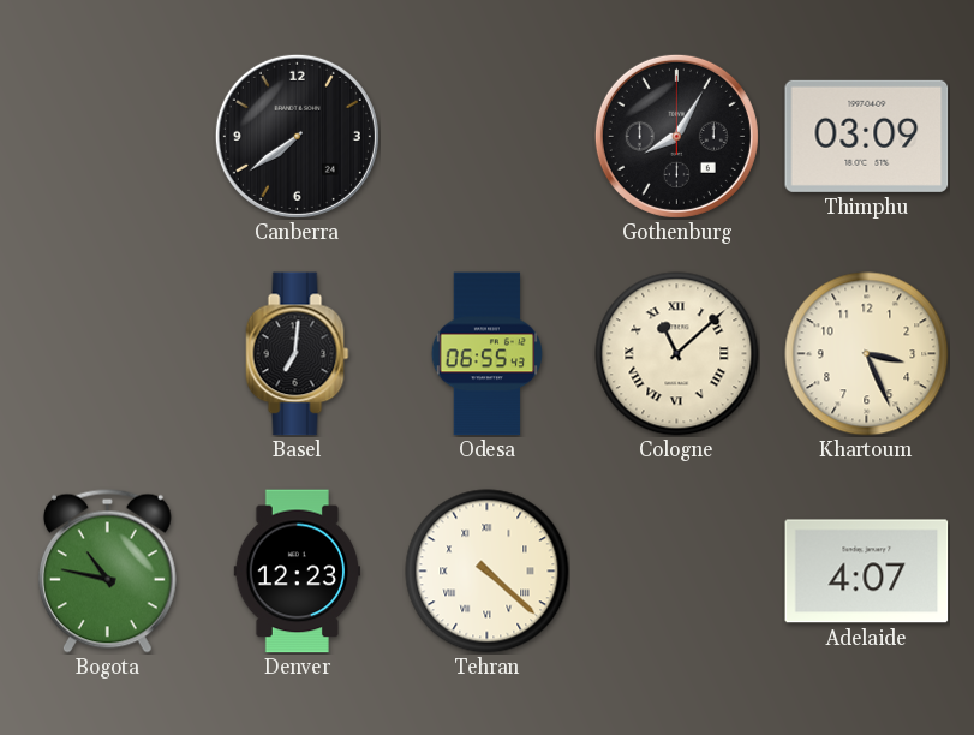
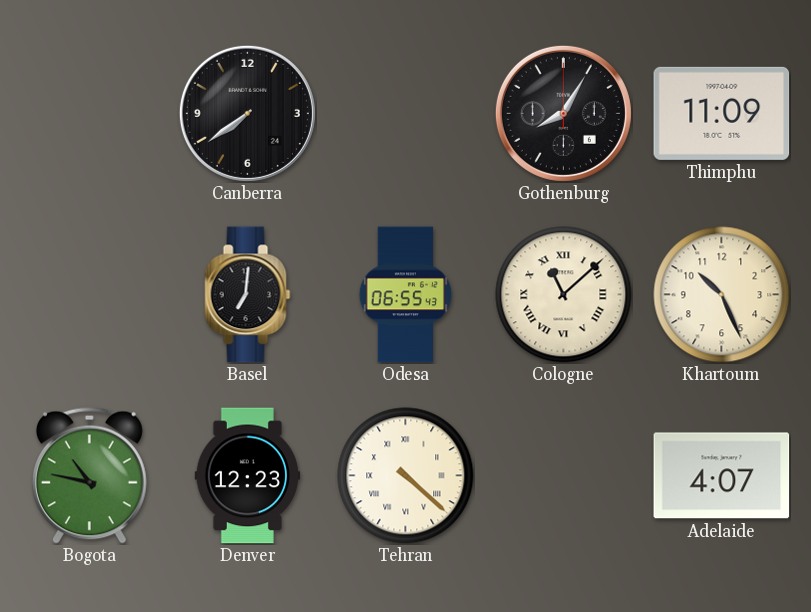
Thimphu: 03:09 -> 11:09 (722, 113)
Khartoum: 3:26 -> 10:26 (722, 295)
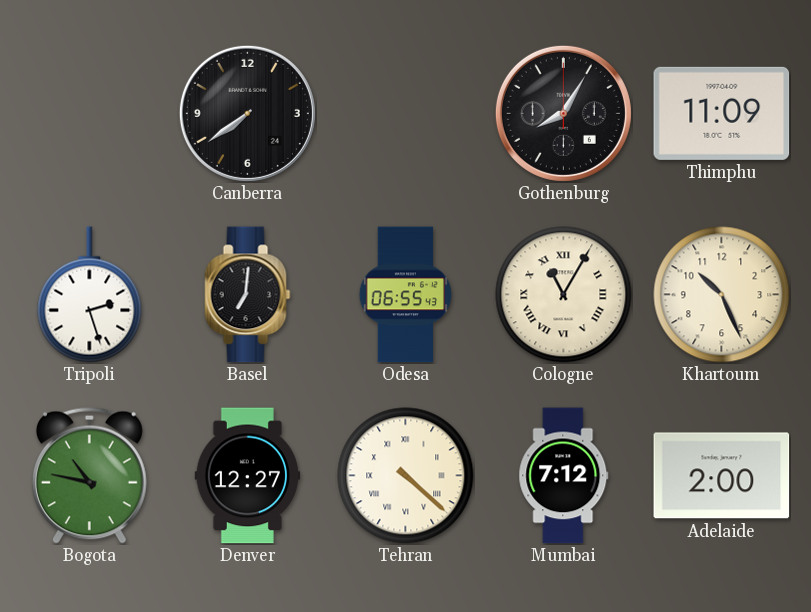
Tripoli: none -> 2:27 (90, 295)
Cologne: 11:08 -> 11:05 (564, 295)
Denver: 12:23 -> 12:27 (247, 476)
Mumbai: none -> 7:12 (564, 476)
Adelaide: 4:07 -> 2:00 (722, 476)
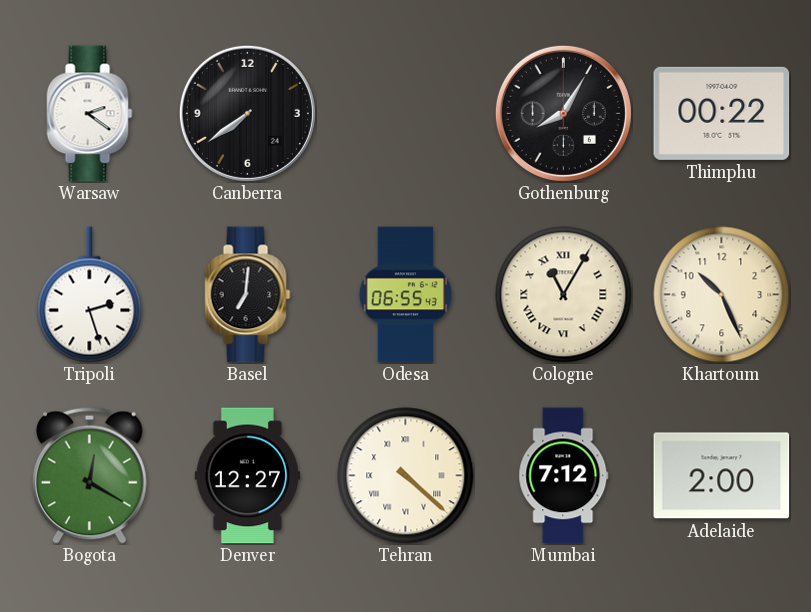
Warsaw: none -> 2:21 (90, 114)
Thimphu: 11:09 -> 00:22 (722, 113)
Bogota: 10:47 -> 12:20 (89, 475)
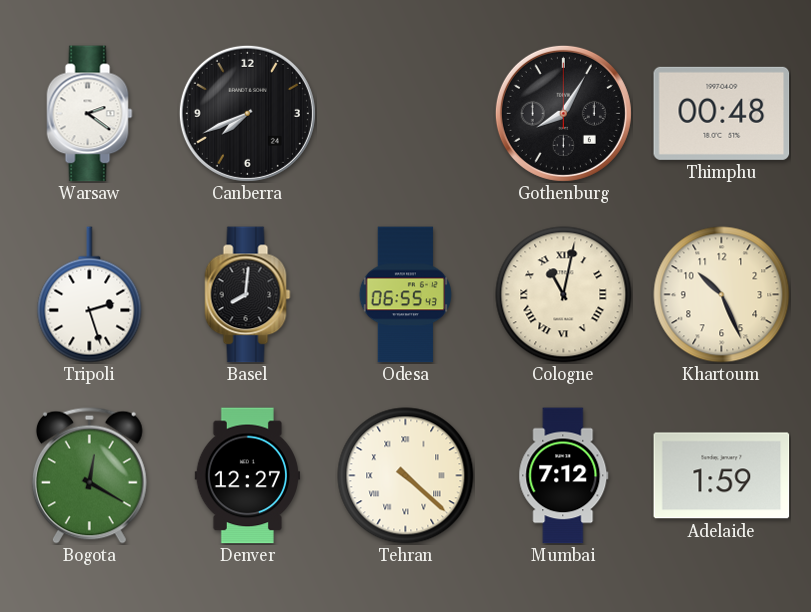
Canberra: 7:39 -> 7:41 (247, 113)
Thimphu: 00:22 -> 00:48 (722, 113)
Basel: 7:01 -> 8:01 (248, 295)
Cologne: 11:05 -> 11:02 (564, 295)
Adelaide: 2:00 -> 1:59 (722, 476)
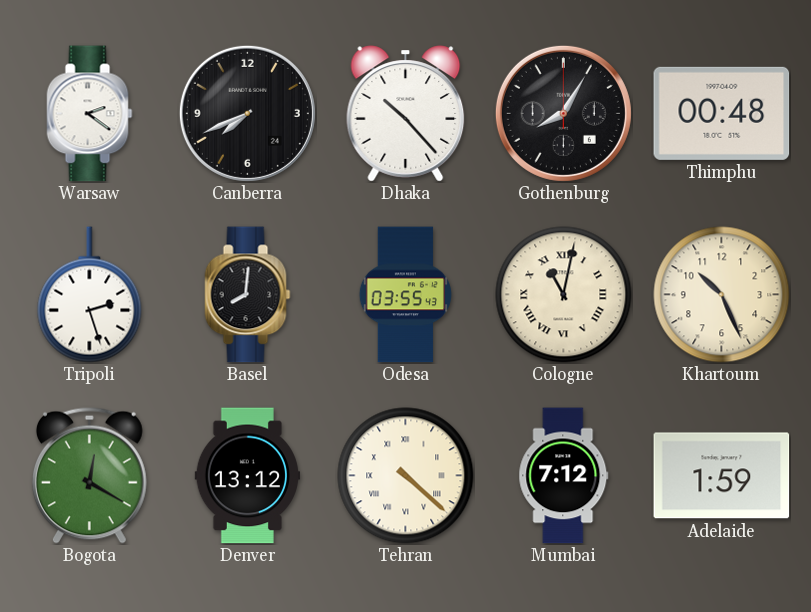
Dhaka: none -> 10:23 (406, 114)
Odesa: 06:55 -> 03:55 (405, 295)
Denver: 12:27 -> 13:12 (247, 476)
